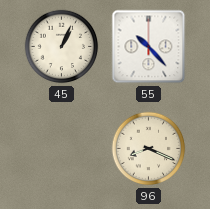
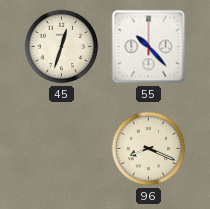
45: 1:04 -> 12:33 (62, 47)
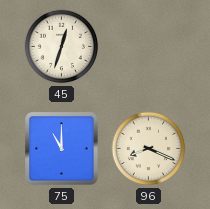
55: 10:23 -> none (149, 47)
75: none -> 11:00 (62, 149)
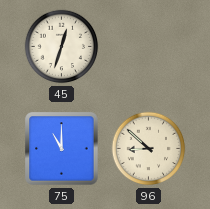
96: 8:19 -> 8:52 (149, 149)
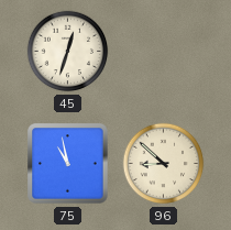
75: 11:00 -> 10:58 (68, 164)
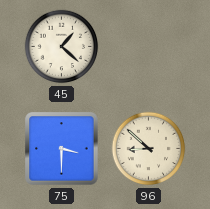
45: 12:33 -> 1:22 (62, 47)
75: 10:58 -> 3:30 (62, 149)
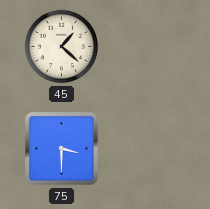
96: 8:52 -> none (149, 149)
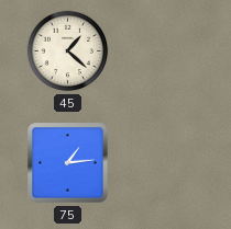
75: 3:30 -> 1:14 (68, 163)
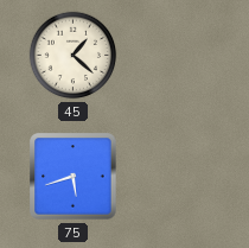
75: 1:14 -> 5:42 (74, 177)
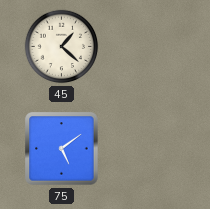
75: 5:42 -> 5:09 (62, 149)
